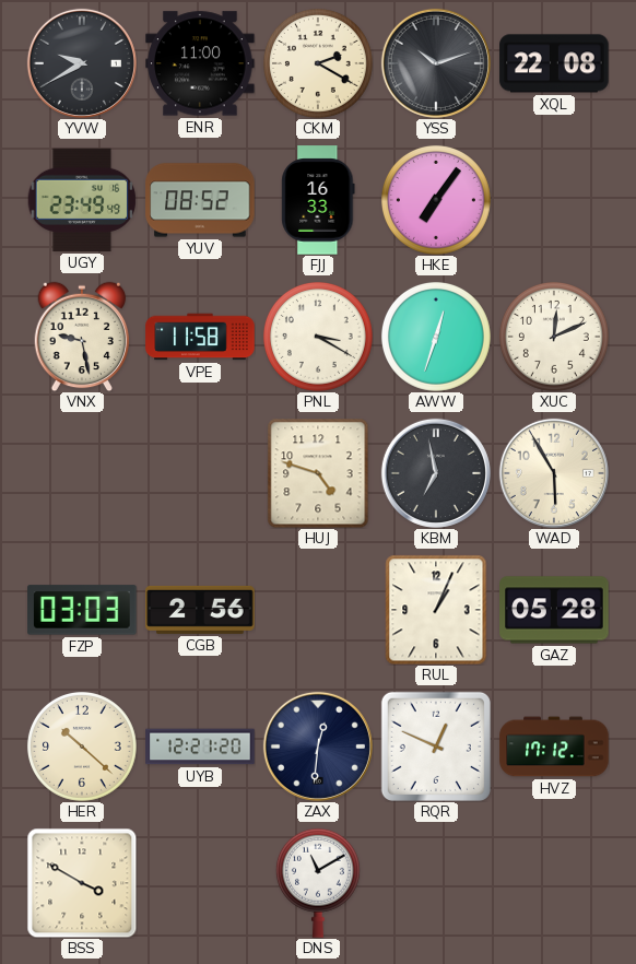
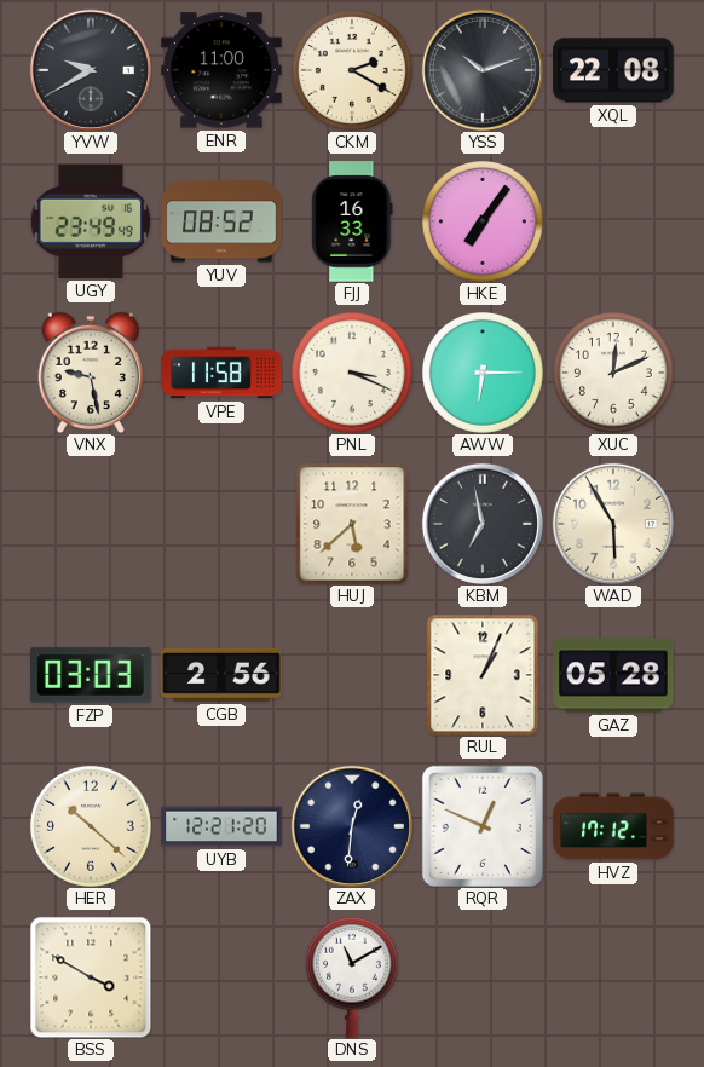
PNL: 3:20 -> 3:19 (352, 373)
AWW: 12:33 -> 6:15 (483, 373)
HUJ: 4:48 -> 5:38 (352, 524)
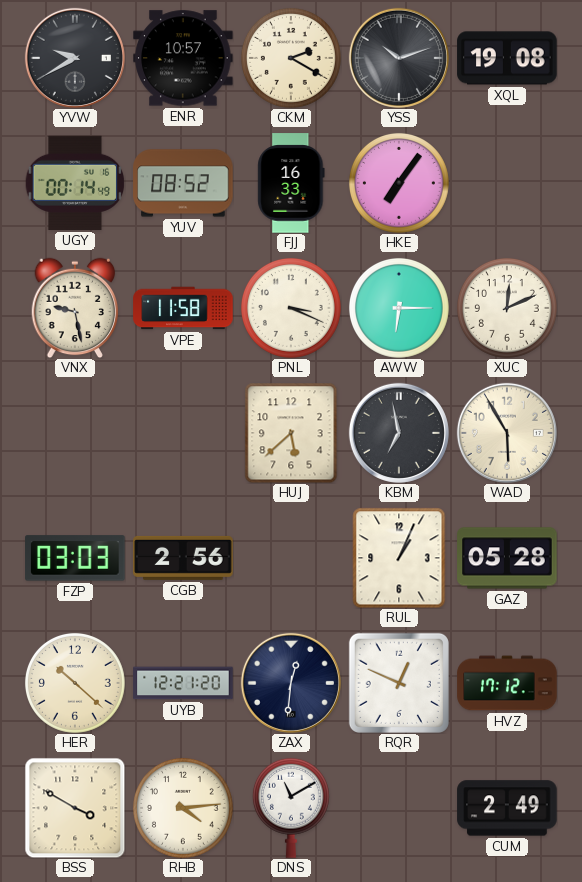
ENR: 11:00 -> 10:57 (183, 58)
XQL: 22:08 -> 19:08 (507, 58)
UGY: 23:49 -> 00:14 (75, 183)
RHB: none -> 4:14 (183, 808)
CUM: none -> 2:49 (507, 808)
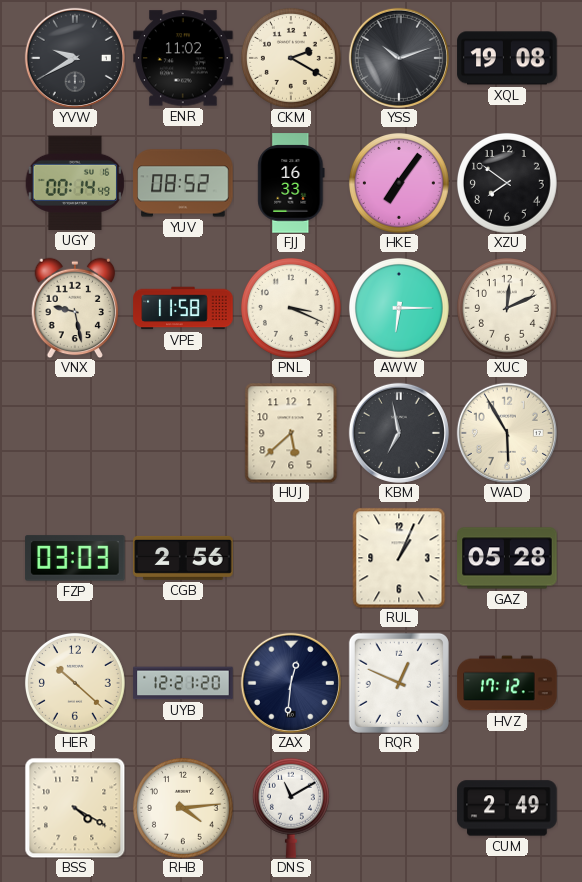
ENR: 10:57 -> 11:02 (183, 58)
XZU: none -> 7:51 (507, 183)
BSS: 3:50 -> 4:20 (75, 808)
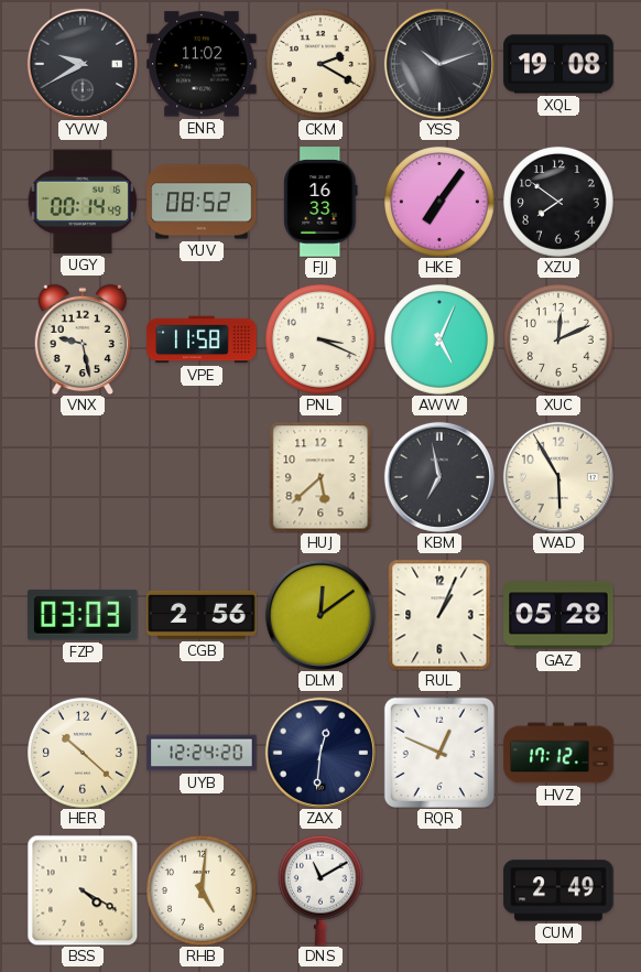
AWW: 6:15 -> 5:04 (439, 339)
DLM: none -> 12:09 (320, 615)
UYB: 12:21 -> 12:24 (202, 753)
RHB: 4:14 -> 5:01 (202, 890)
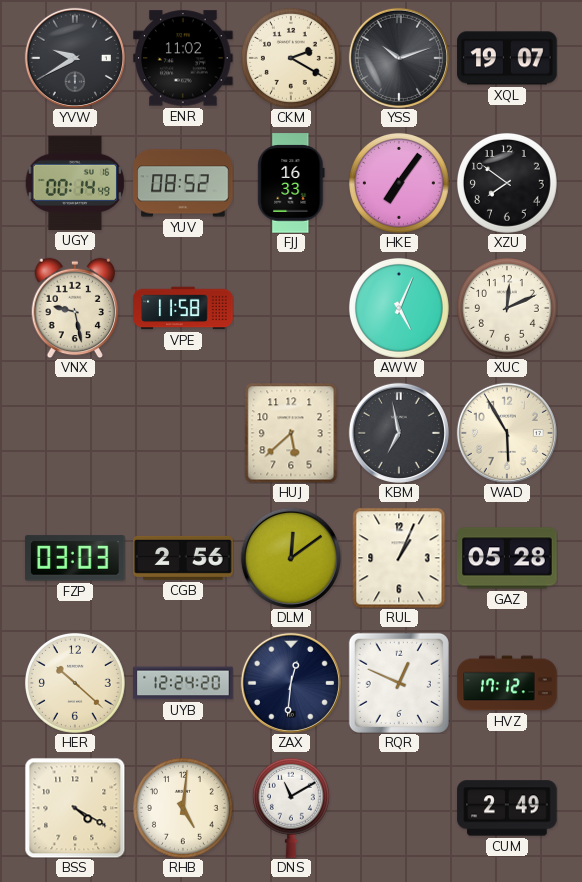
XQL: 19:08 -> 19:07 (507, 58)
PNL: 3:19 -> none (320, 339)
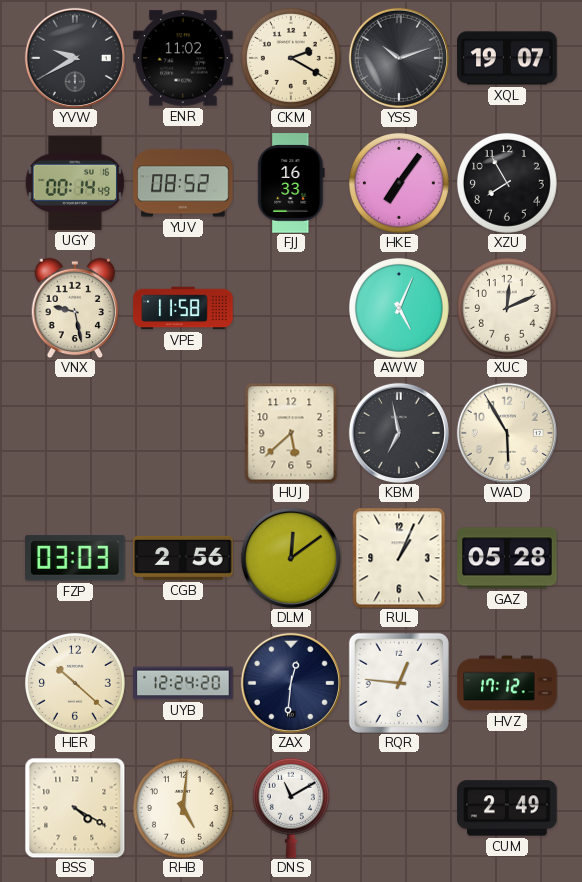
XZU: 7:51 -> 7:55 (507, 183)
RQR: 12:49 -> 12:46 (399, 683)
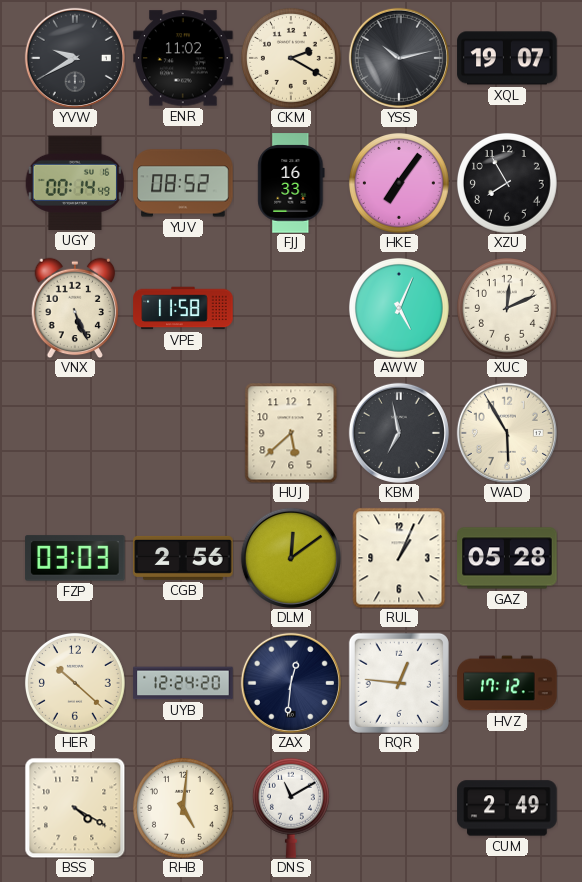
YSS: 10:12 -> 10:13 (399, 58)
VNX: 9:28 -> 5:26 (75, 308)
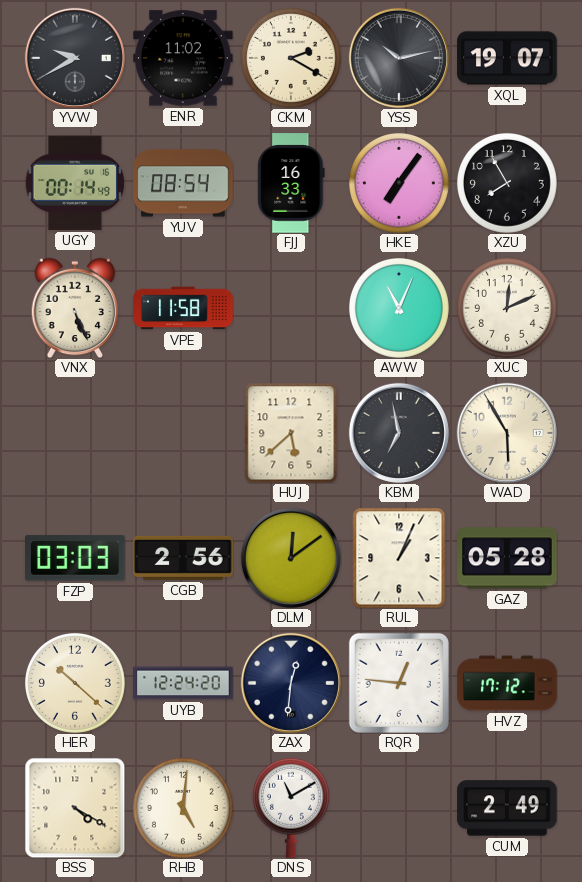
YUV: 08:52 -> 08:54 (183, 183)
AWW: 5:04 -> 11:04 (399, 308)
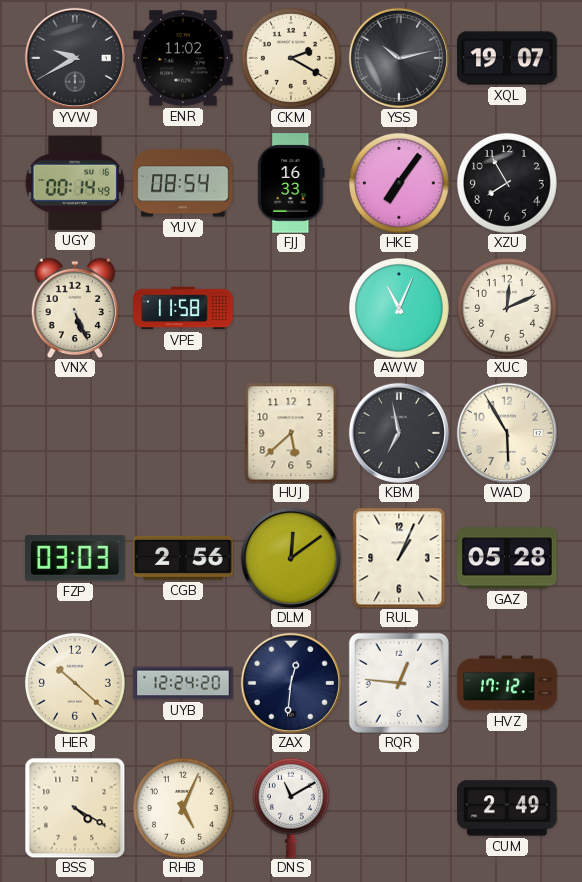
RHB: 5:01 -> 5:04 (183, 808)
